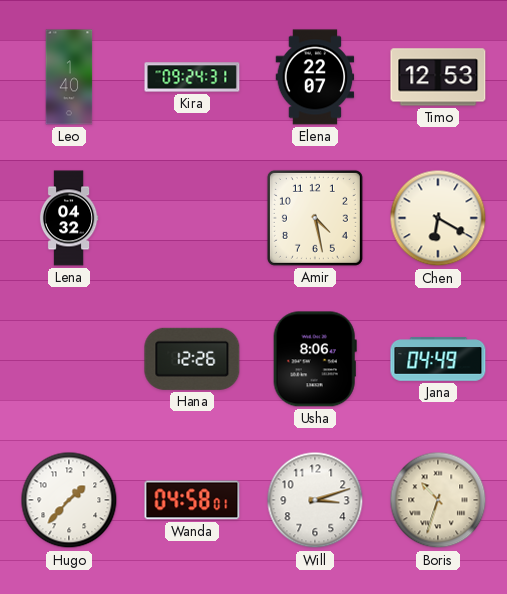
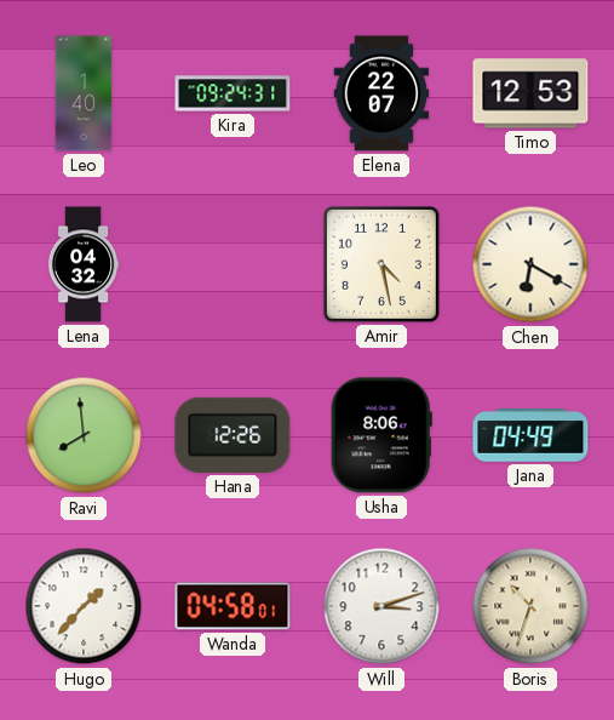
Ravi: none -> 7:59 (84, 435)
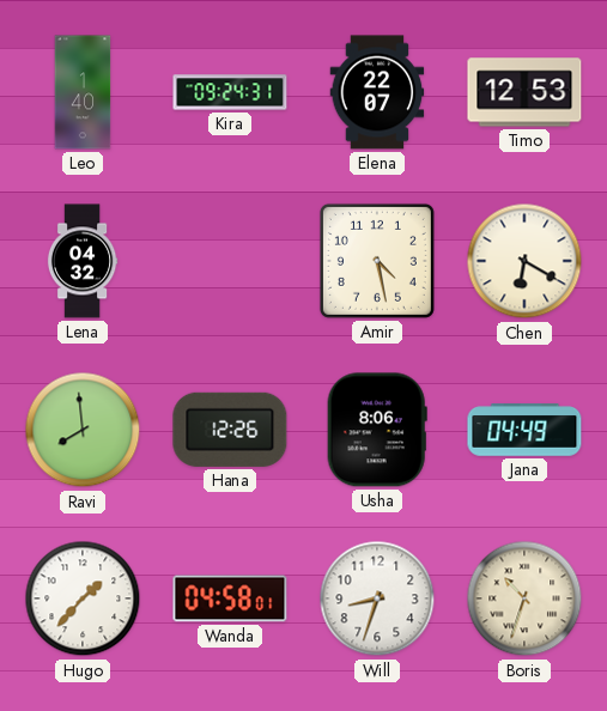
Will: 3:12 -> 8:33 (377, 598)
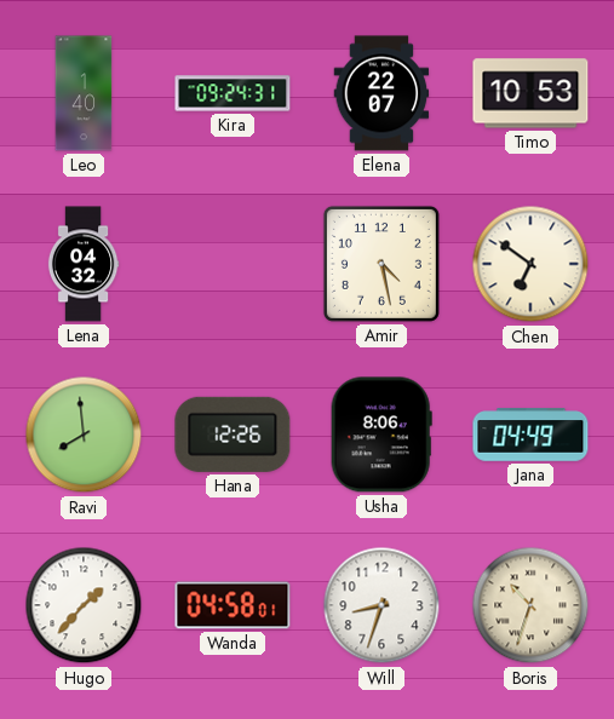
Timo: 12:53 -> 10:53 (530, 93)
Chen: 6:20 -> 6:51 (530, 264)
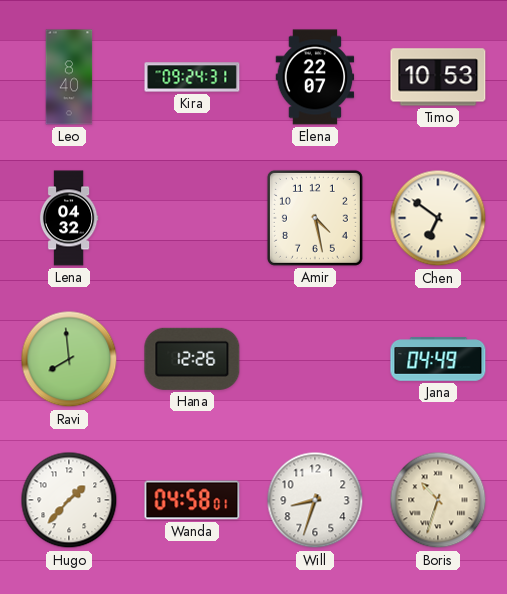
Leo: 1:40 -> 8:40 (69, 77)
Usha: 8:06 -> none (381, 435)
